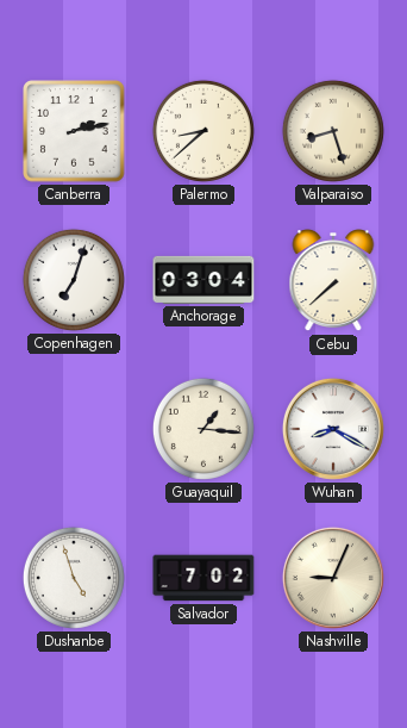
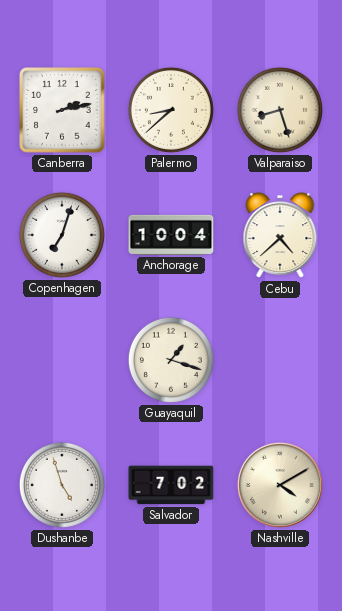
Anchorage: 03:04 -> 10:04 (171, 235)
Cebu: 7:38 -> 4:38 (280, 236)
Guayaquil: 1:16 -> 1:18 (171, 360)
Wuhan: 8:20 -> none (333, 429)
Nashville: 9:04 -> 4:10 (280, 485)
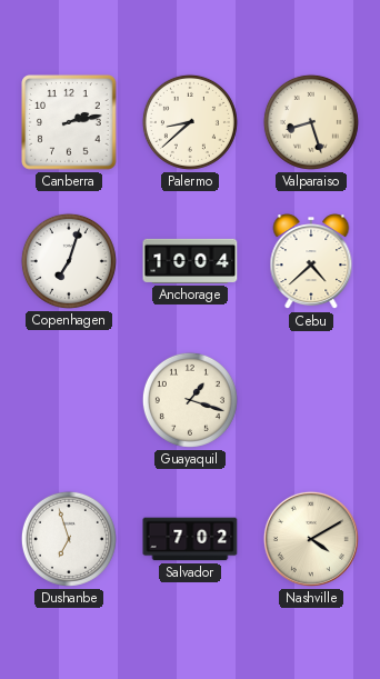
Dushanbe: 4:57 -> 6:57 (69, 539)
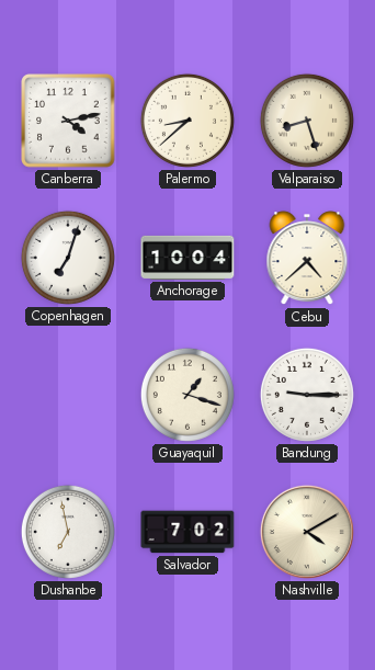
Canberra: 2:13 -> 4:13 (68, 121)
Bandung: none -> 9:15 (307, 395)
Dushanbe: 6:57 -> 6:58 (68, 532)
